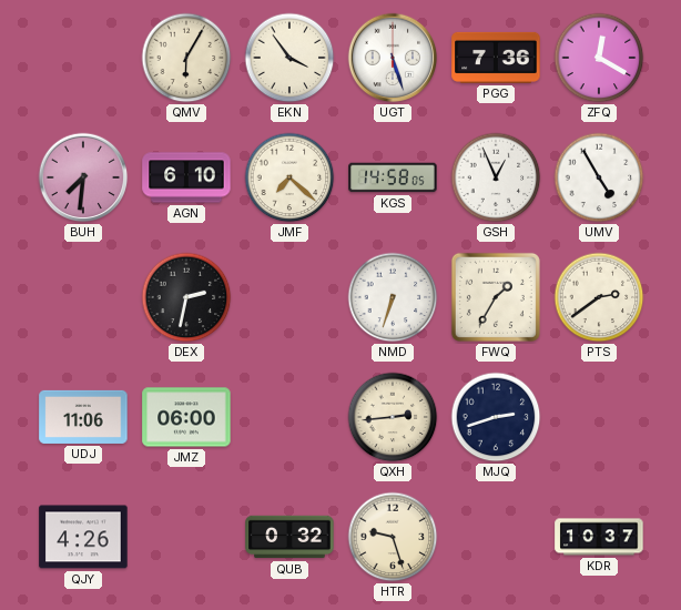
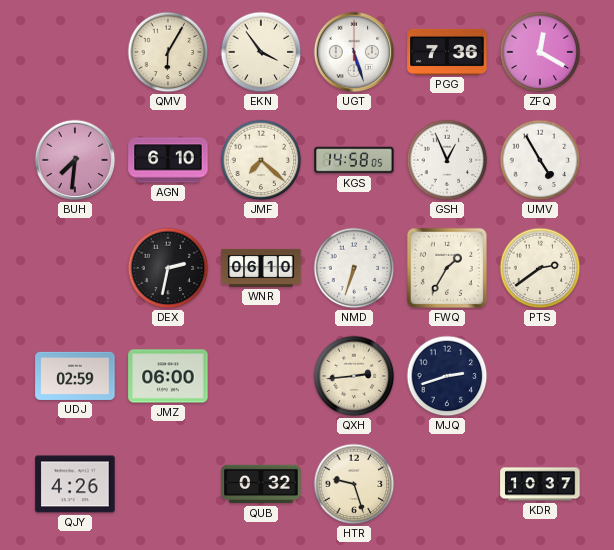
WNR: none -> 06:10 (261, 268)
UDJ: 11:06 -> 02:59 (75, 376)
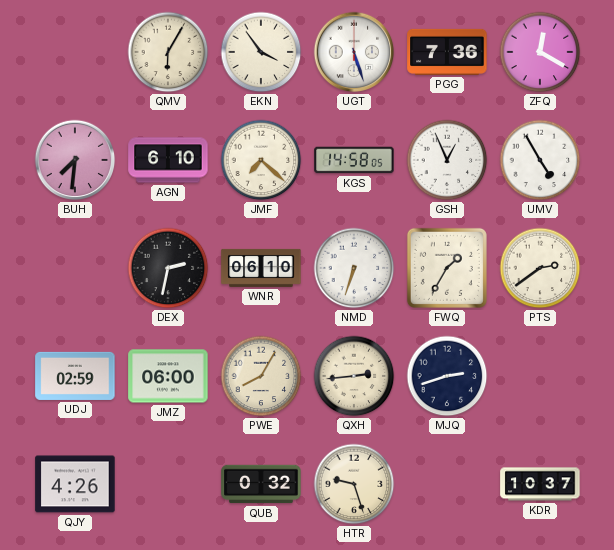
PWE: none -> 8:05 (261, 376)
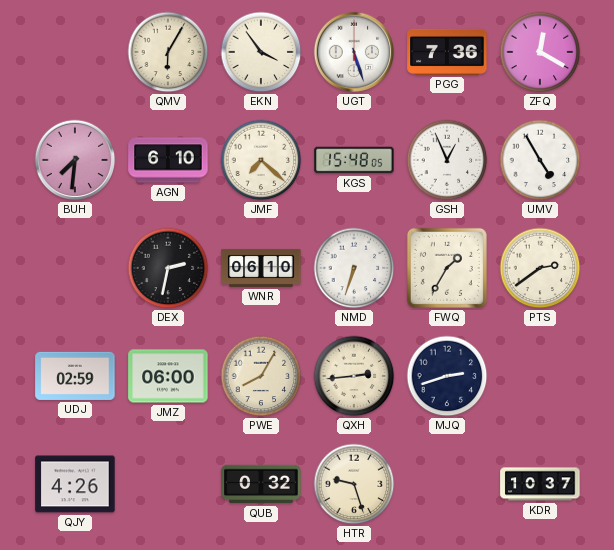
KGS: 14:58 -> 15:48 (354, 160)
